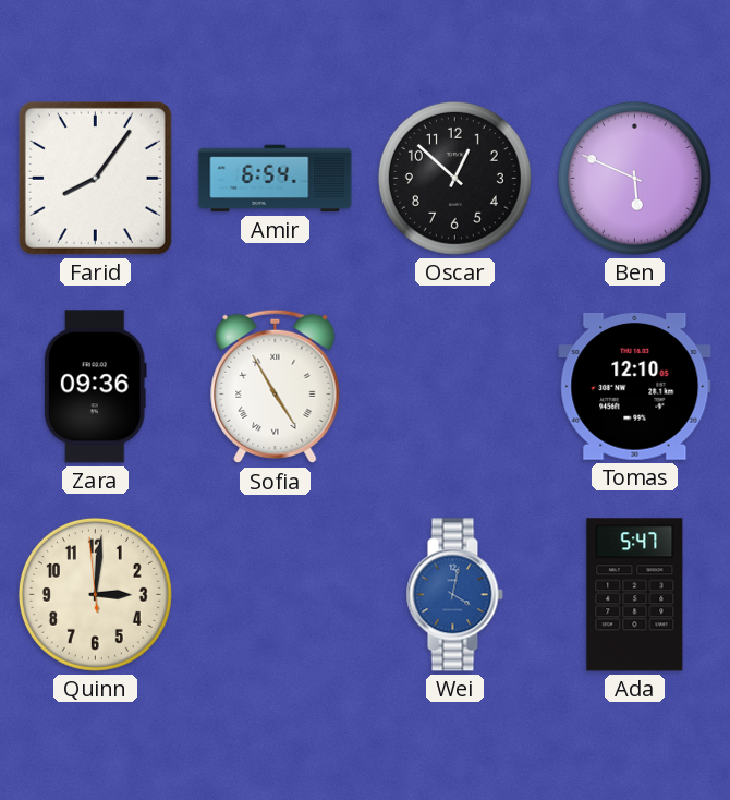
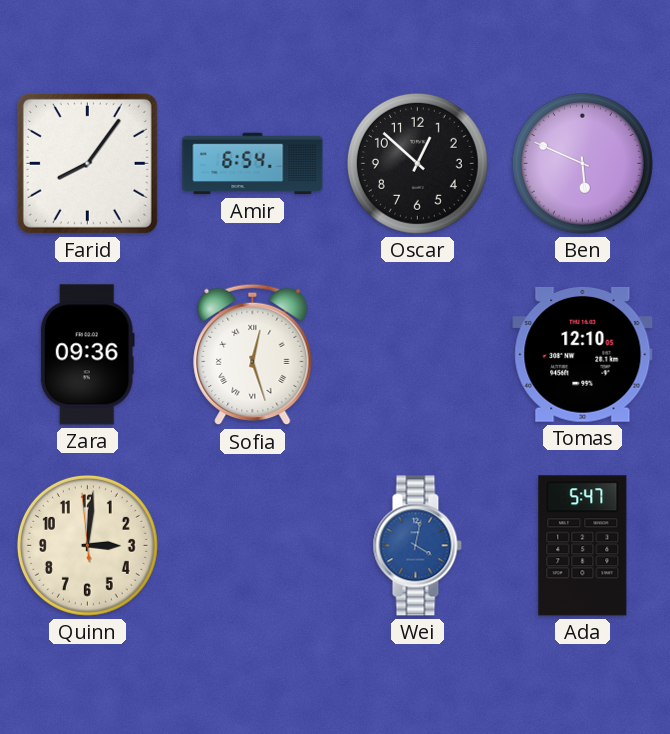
Sofia: 4:55 -> 12:27 (253, 355)
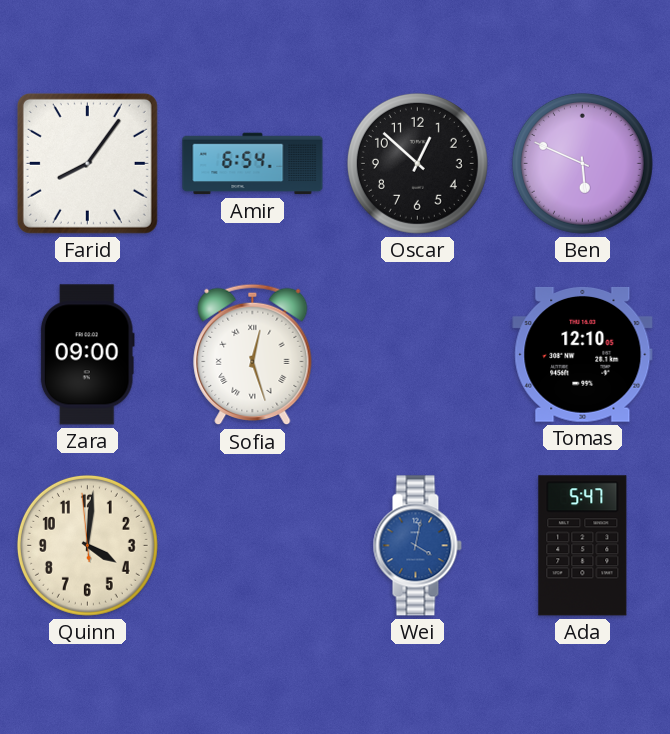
Zara: 09:36 -> 09:00 (87, 355)
Quinn: 3:00 -> 4:00 (87, 545)
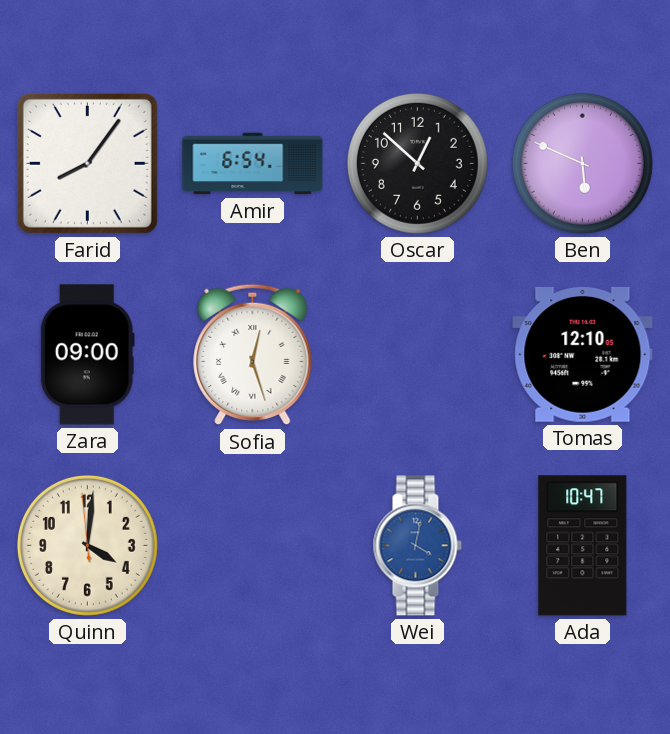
Ada: 5:47 -> 10:47 (583, 546)
